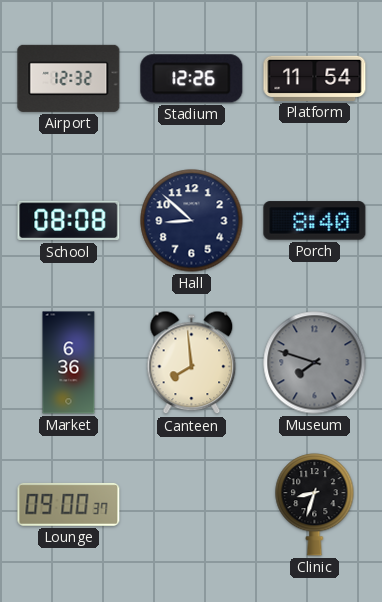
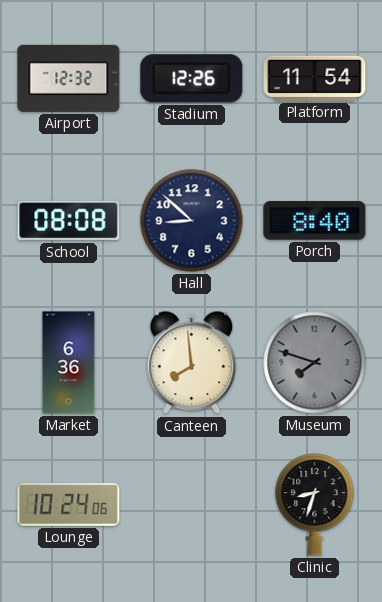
Lounge: 09:00 -> 10:24 (69, 504)
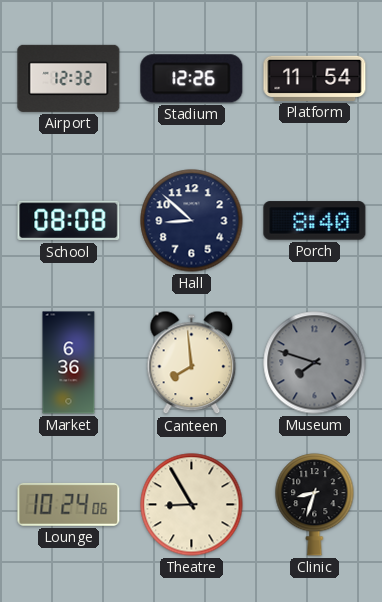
Theatre: none -> 8:55 (192, 505)
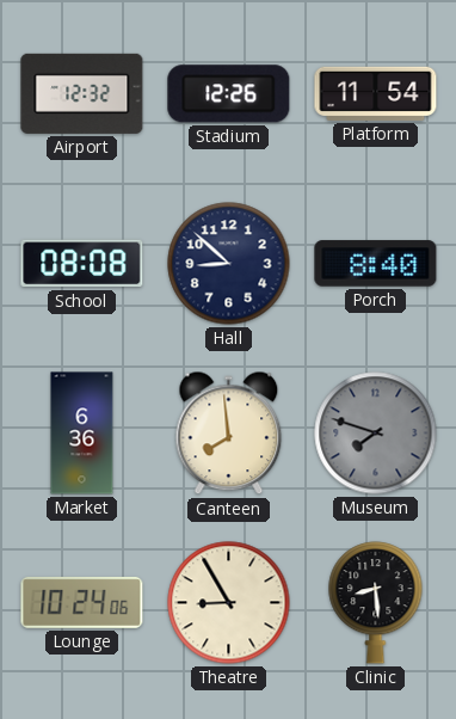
Clinic: 8:33 -> 8:29 (376, 603)
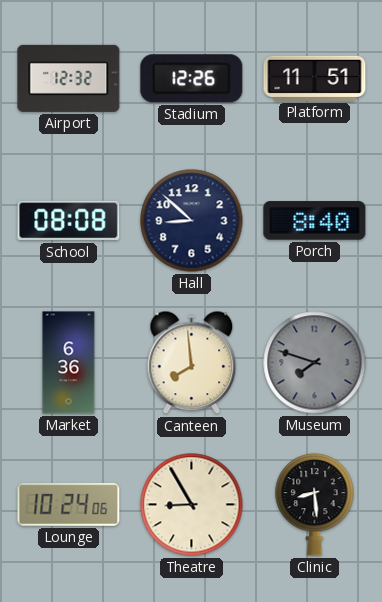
Platform: 11:54 -> 11:51 (315, 78)
